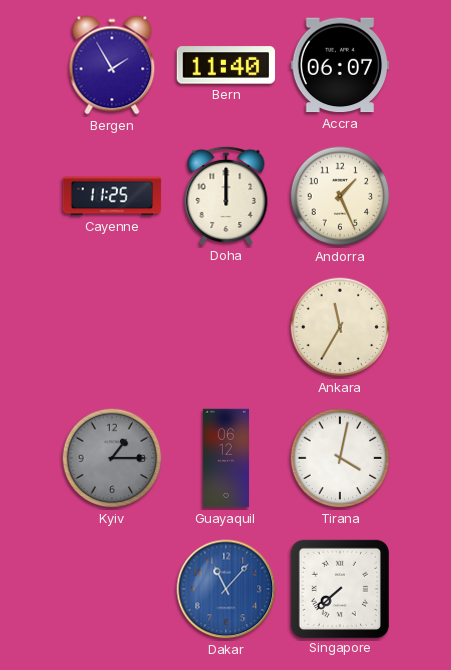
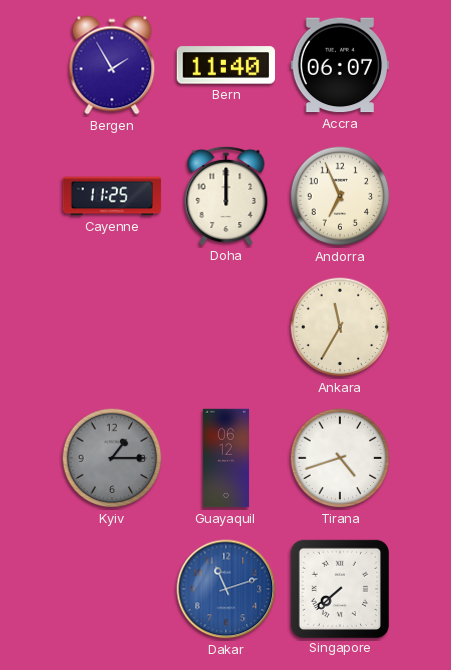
Andorra: 1:26 -> 6:56 (340, 196)
Tirana: 4:02 -> 4:42 (340, 458)
Dakar: 11:07 -> 11:12 (226, 589)
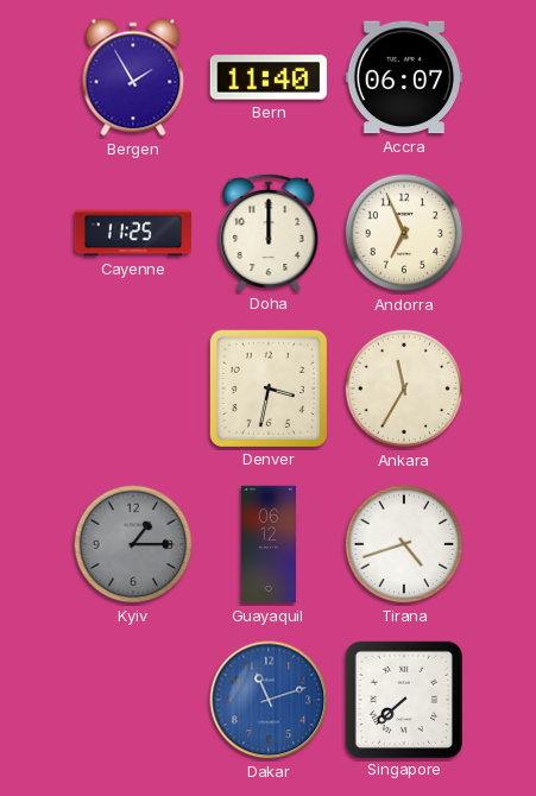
Denver: none -> 3:32 (267, 387)
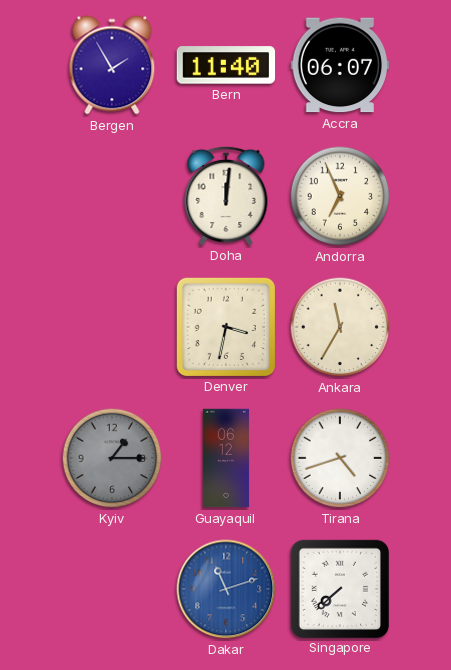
Cayenne: 11:25 -> none (133, 233)
Doha: 12:00 -> 12:01 (226, 195)
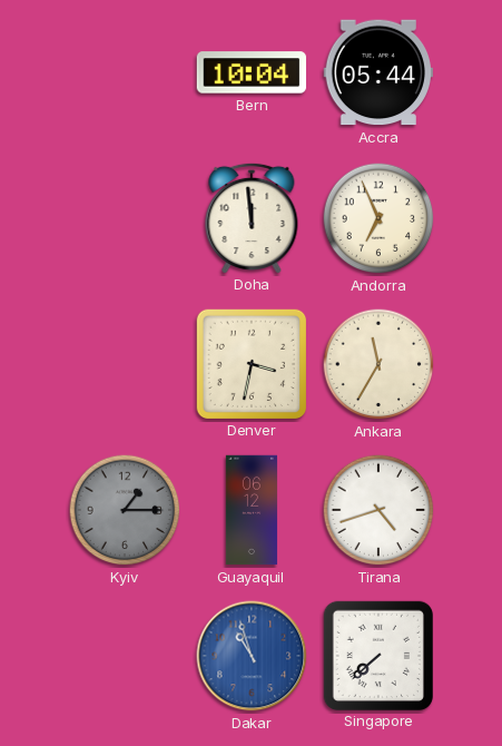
Bergen: 1:55 -> none (112, 65)
Bern: 11:40 -> 10:04 (252, 72)
Accra: 06:07 -> 05:44 (378, 72)
Doha: 12:01 -> 11:59 (252, 217)
Dakar: 11:12 -> 10:57 (252, 656)
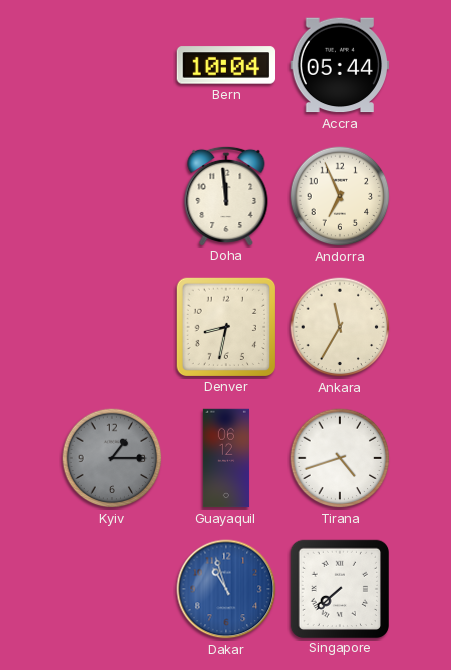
Denver: 3:32 -> 8:32 (225, 326)
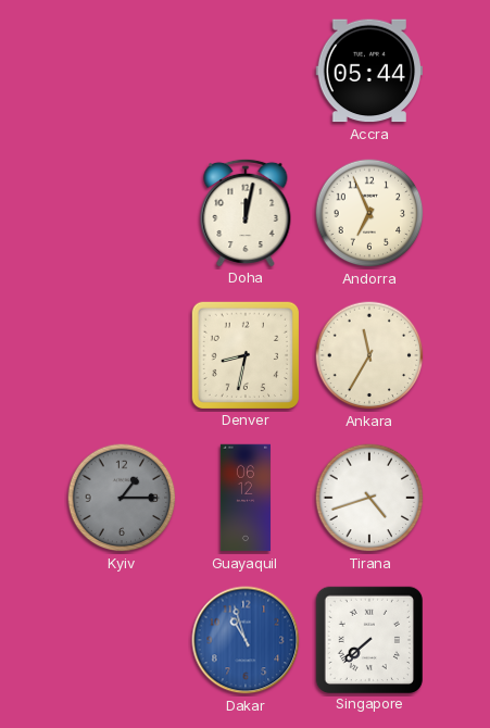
Bern: 10:04 -> none (226, 65)
Doha: 11:59 -> 12:02 (246, 212)
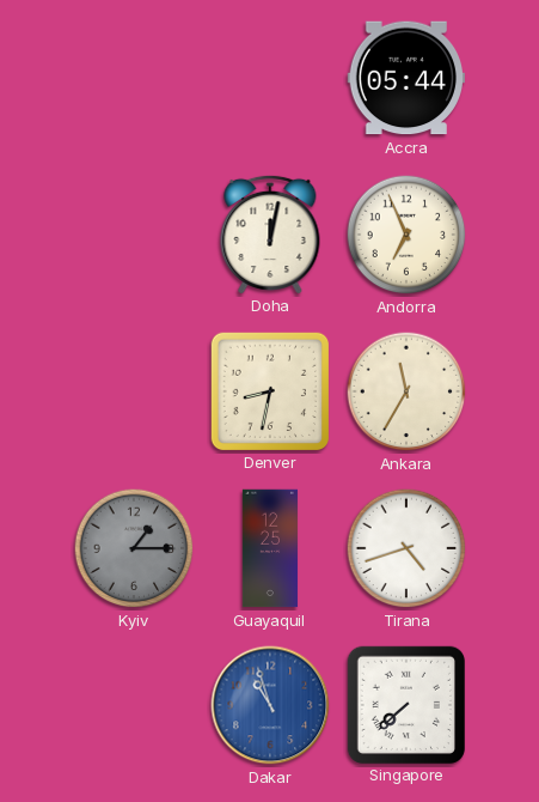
Guayaquil: 06:12 -> 12:25 (270, 548)
